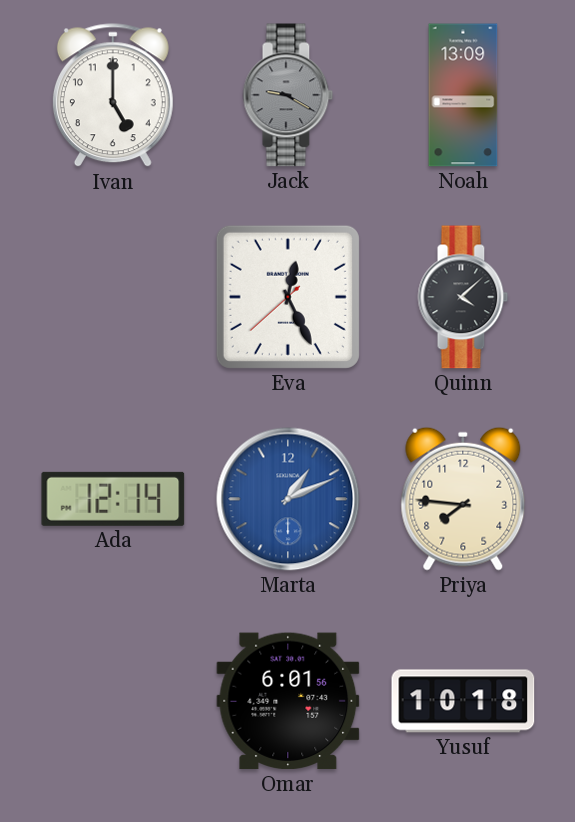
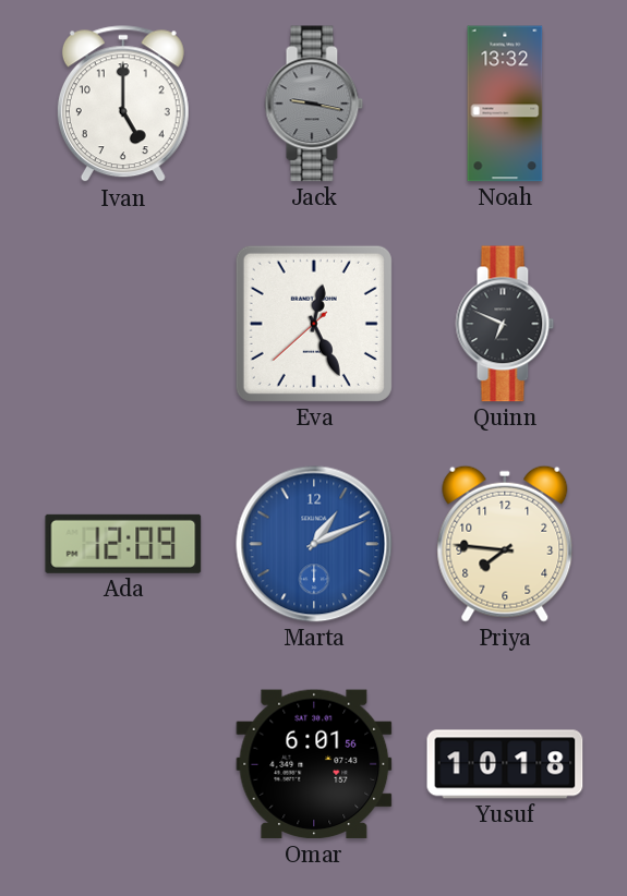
Jack: 9:20 -> 9:17 (314, 104)
Noah: 13:09 -> 13:32 (505, 104)
Quinn: 4:08 -> 6:49 (505, 324)
Ada: 12:14 -> 12:09 (123, 544)
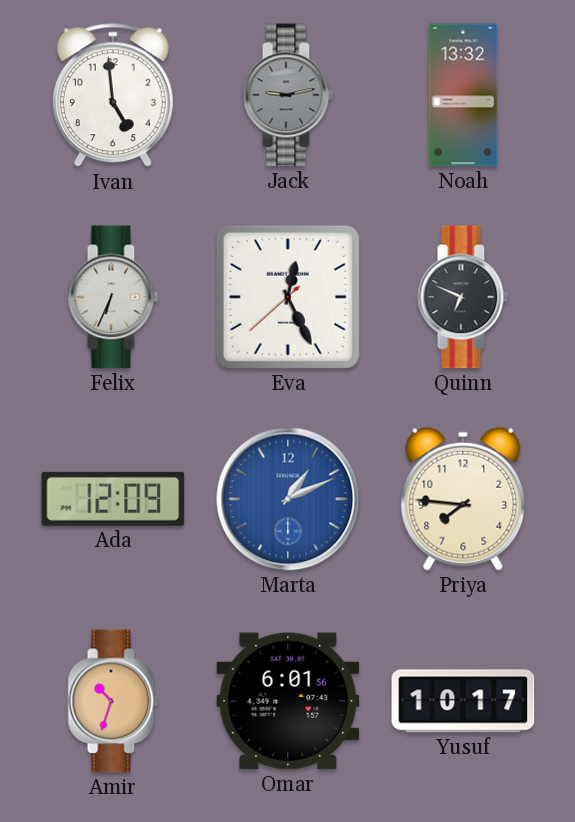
Ivan: 5:00 -> 4:59 (113, 96)
Jack: 9:17 -> 9:13 (288, 95)
Felix: none -> 6:34 (113, 297)
Amir: none -> 10:33 (113, 701)
Yusuf: 10:18 -> 10:17 (463, 701)
